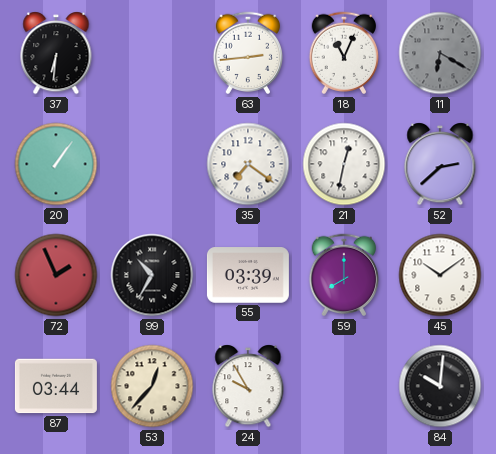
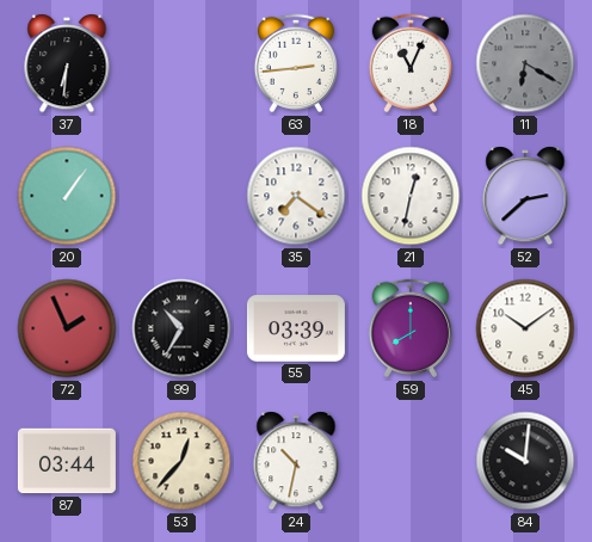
24: 9:55 -> 10:32 (296, 461)
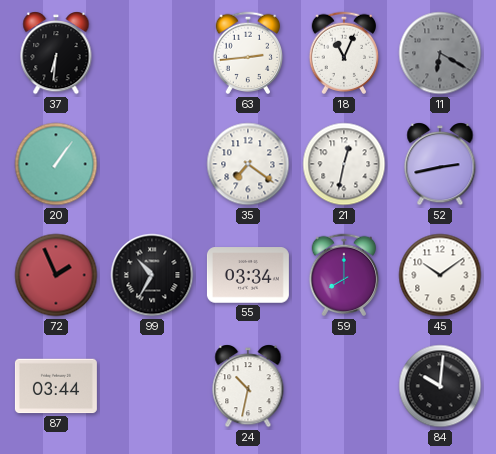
52: 2:38 -> 2:43 (440, 164)
55: 03:39 -> 03:34 (248, 275)
53: 12:37 -> none (181, 461)
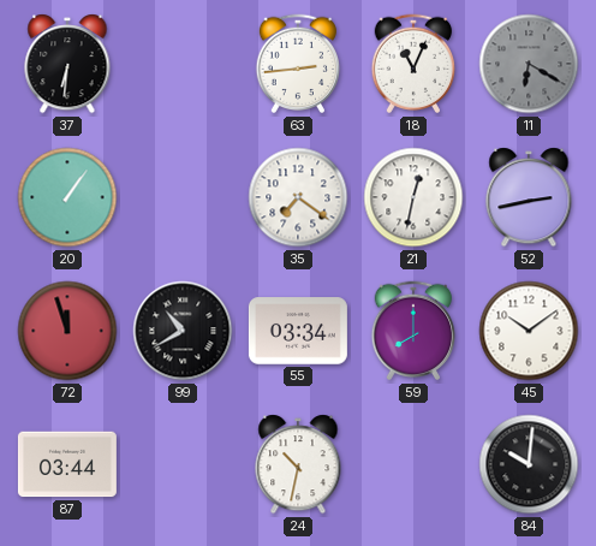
72: 1:56 -> 11:57 (67, 331)
99: 10:35 -> 10:40 (183, 331)
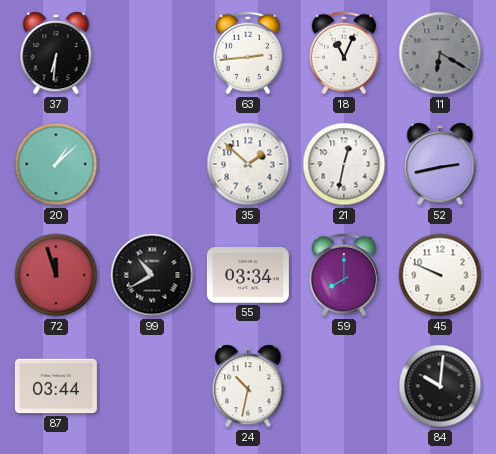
20: 1:06 -> 1:08 (56, 164)
35: 7:21 -> 1:52 (248, 164)
45: 10:09 -> 9:49 (440, 275)
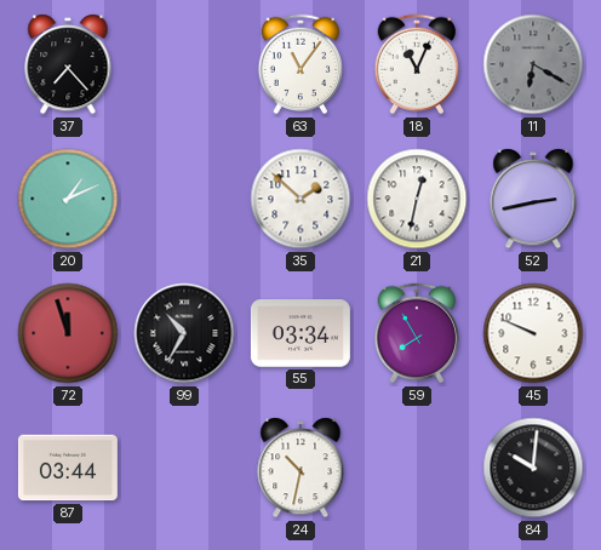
37: 6:31 -> 7:23 (68, 64)
63: 2:44 -> 11:06 (300, 64)
20: 1:08 -> 1:11 (68, 199)
99: 10:40 -> 10:35 (184, 333)
59: 8:00 -> 7:55 (417, 333)
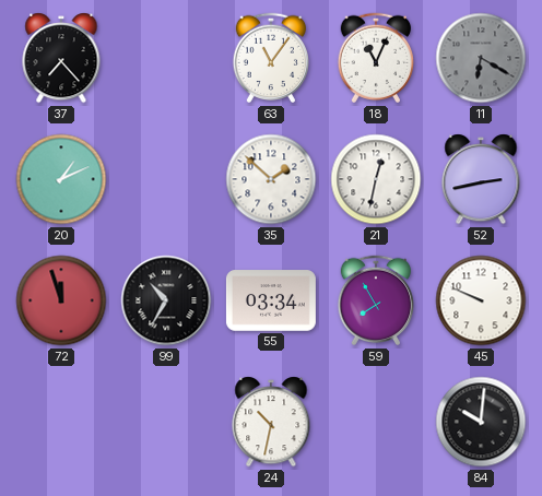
87: 03:44 -> none (68, 468)
